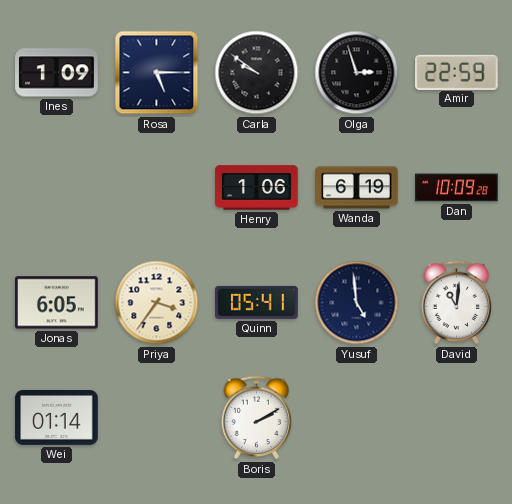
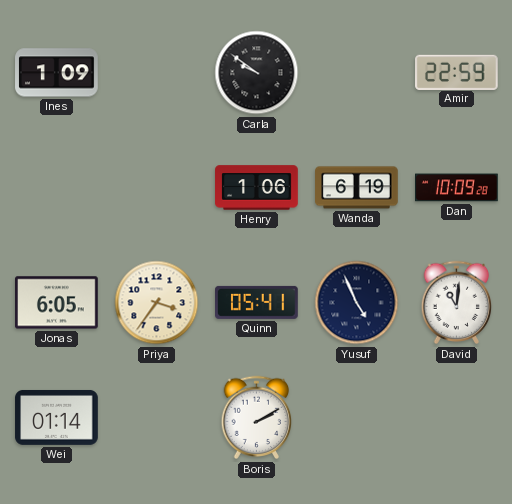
Rosa: 5:15 -> none (157, 73)
Olga: 2:57 -> none (357, 73)
Yusuf: 4:59 -> 4:56 (357, 303)
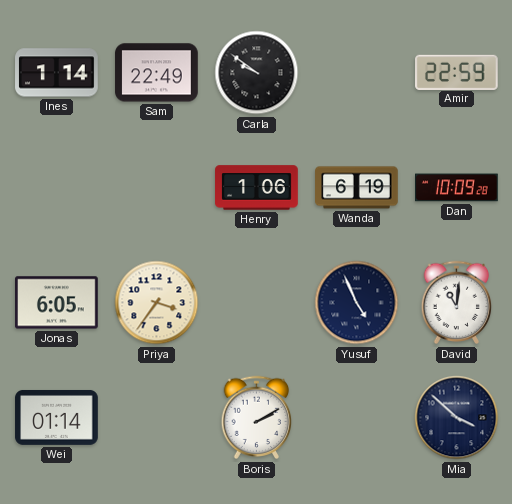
Ines: 1:09 -> 1:14 (57, 73)
Sam: none -> 22:49 (157, 73)
Quinn: 05:41 -> none (257, 302)
Mia: none -> 3:52 (457, 418)
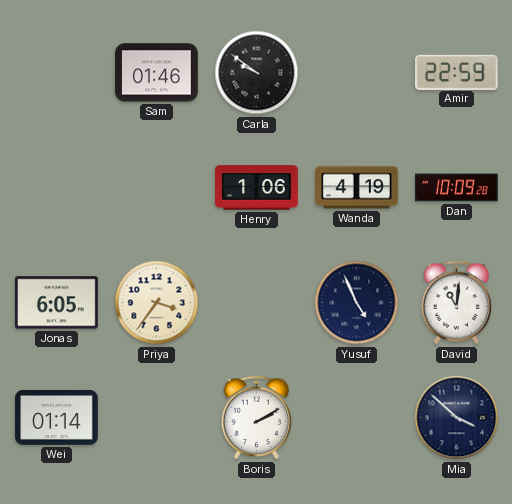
Ines: 1:14 -> none (57, 73)
Sam: 22:49 -> 01:46 (157, 73)
Wanda: 6:19 -> 4:19 (357, 188)
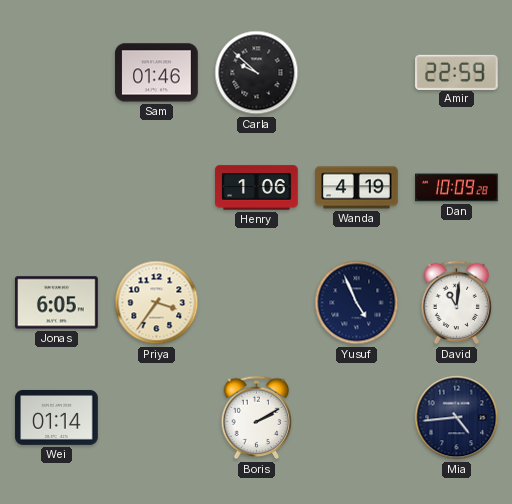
Carla: 9:51 -> 9:52 (257, 73)
Mia: 3:52 -> 4:44 (457, 418)
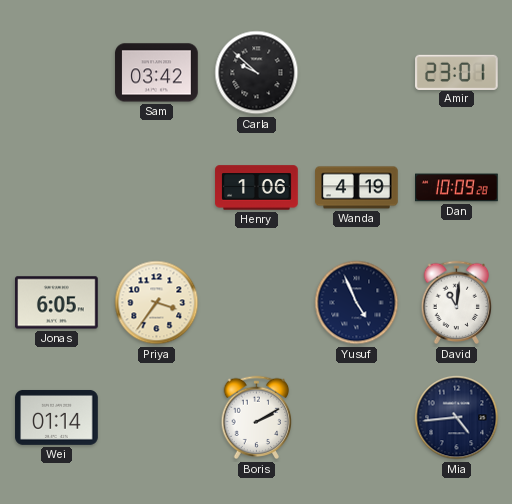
Sam: 01:46 -> 03:42 (157, 73)
Amir: 22:59 -> 23:01 (457, 72)
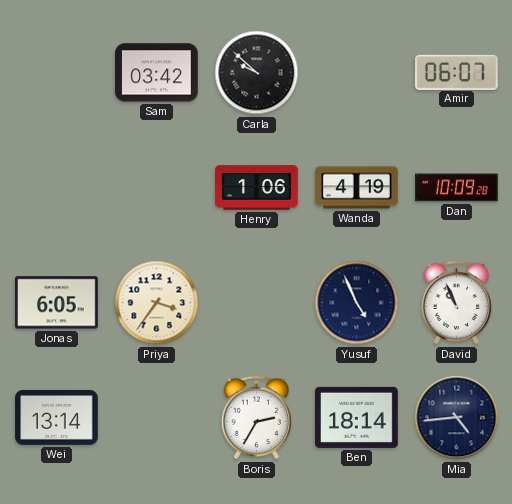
Amir: 23:01 -> 06:07 (457, 72)
David: 11:01 -> 10:56 (457, 303)
Wei: 01:14 -> 13:14 (57, 417)
Boris: 2:10 -> 2:35 (257, 418)
Ben: none -> 18:14 (357, 417)
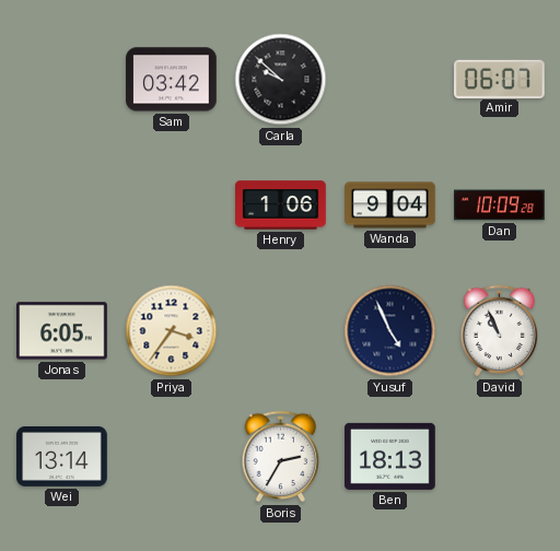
Wanda: 4:19 -> 9:04 (390, 206)
Ben: 18:14 -> 18:13 (390, 456)
Mia: 4:44 -> none (457, 418)
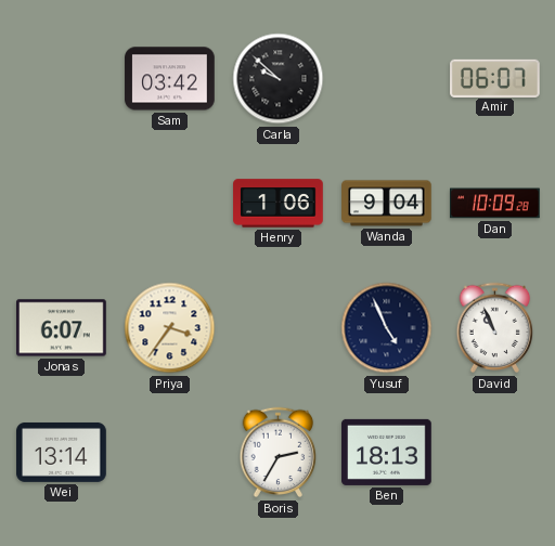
Jonas: 6:05 -> 6:07 (62, 328)
